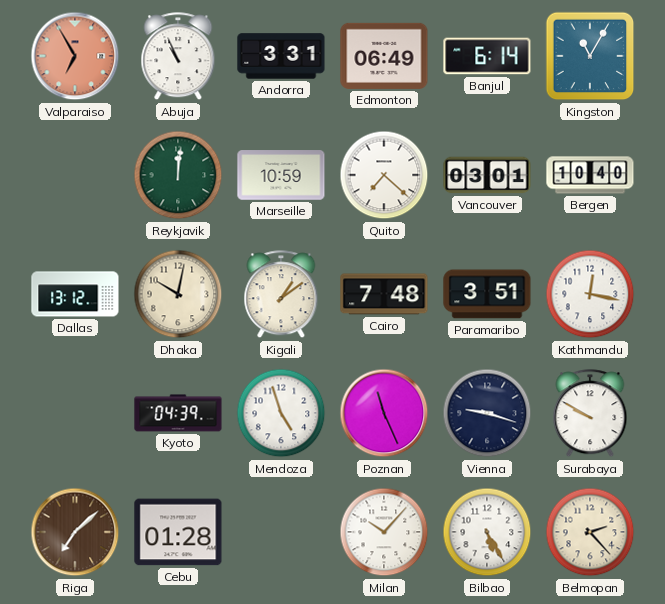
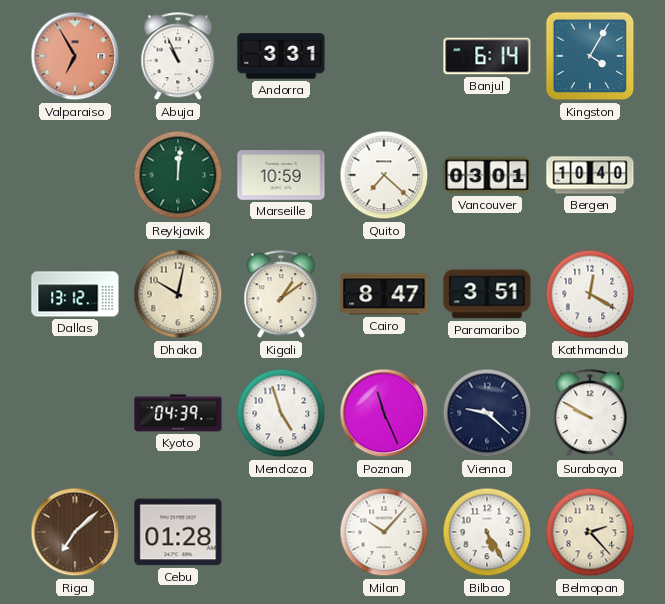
Edmonton: 06:49 -> none (384, 56)
Kingston: 11:05 -> 4:05 (590, 56)
Cairo: 7:48 -> 8:47 (384, 294)
Kathmandu: 12:17 -> 12:20 (590, 294)
Vienna: 9:18 -> 9:22 (487, 413)
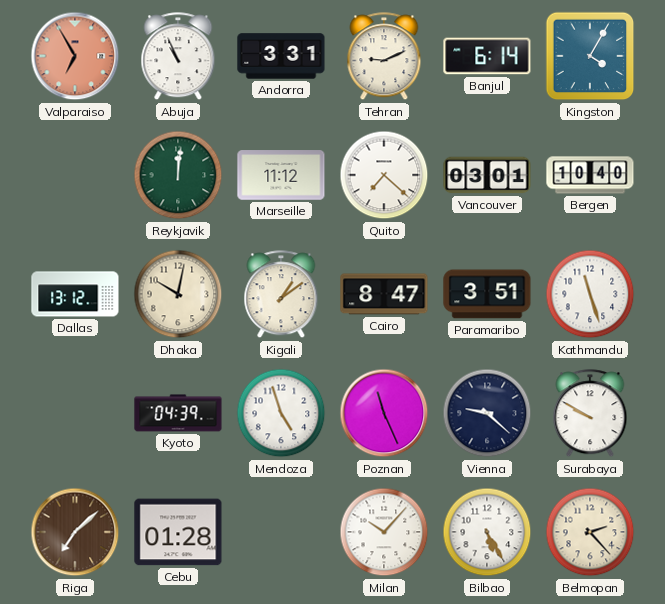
Tehran: none -> 9:11 (384, 57)
Marseille: 10:59 -> 11:12 (281, 175)
Kathmandu: 12:20 -> 11:27 (590, 294)
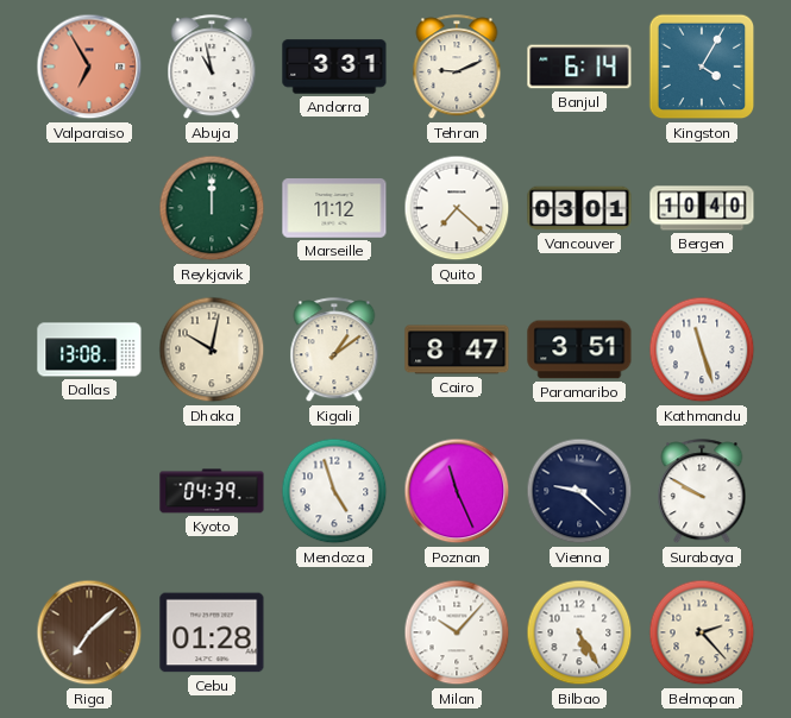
Abuja: 10:56 -> 10:58 (212, 68)
Reykjavik: 12:01 -> 12:00 (212, 208)
Dallas: 13:12 -> 13:08 (89, 349)
